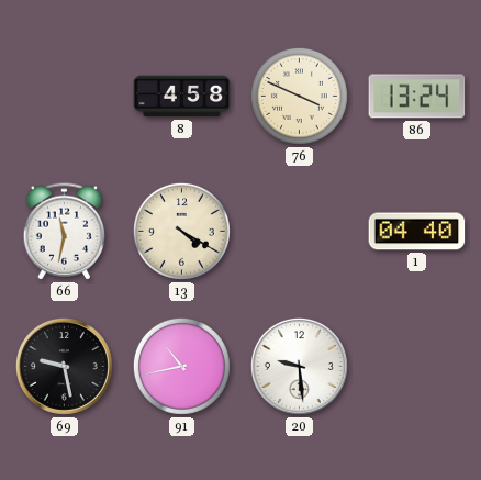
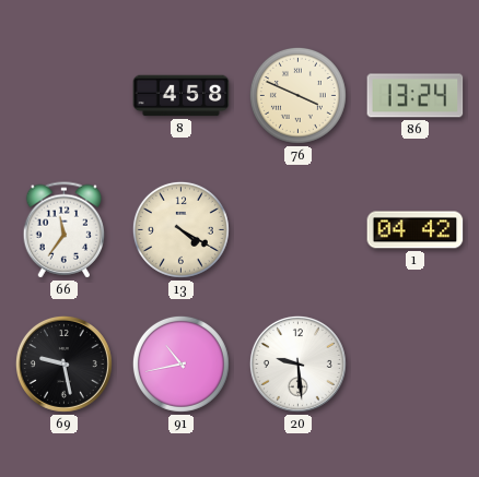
66: 11:32 -> 11:36 (65, 230)
1: 04:40 -> 04:42 (416, 230)
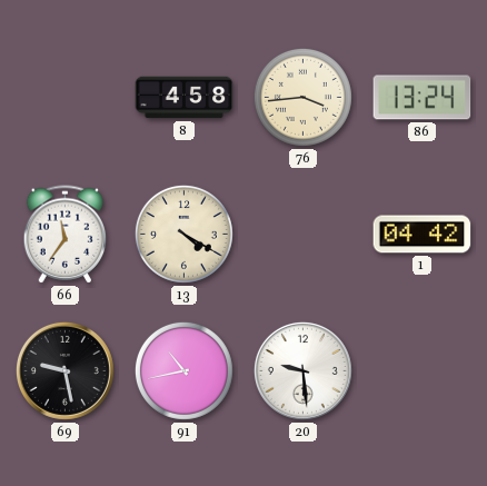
76: 3:49 -> 3:44 (302, 97)
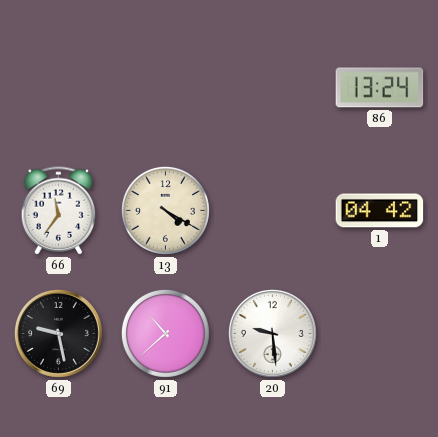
8: 4:58 -> none (185, 98)
76: 3:44 -> none (302, 97)
91: 10:43 -> 10:38 (165, 333)
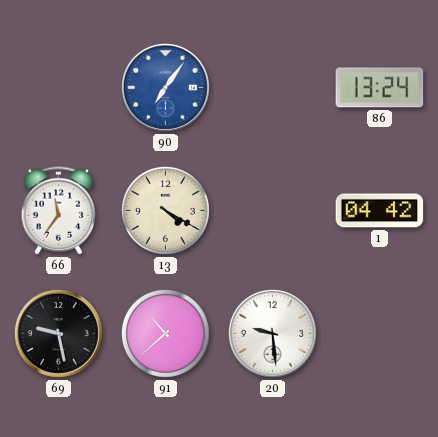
90: none -> 7:06 (165, 87)
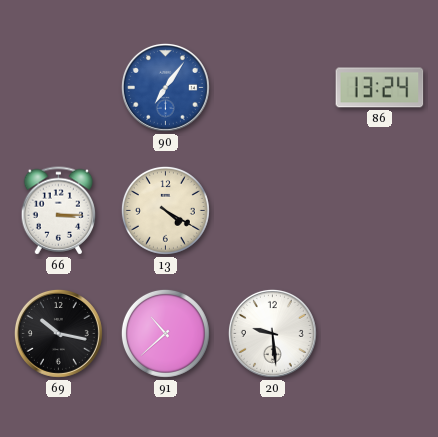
66: 11:36 -> 3:15 (59, 211)
1: 04:42 -> none (380, 211)
69: 9:28 -> 10:17 (58, 333)
